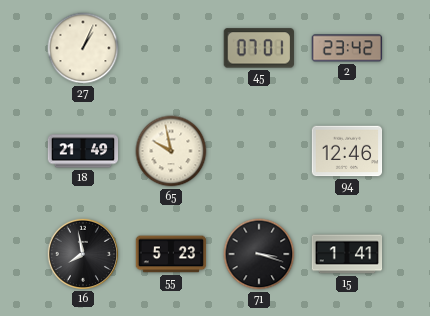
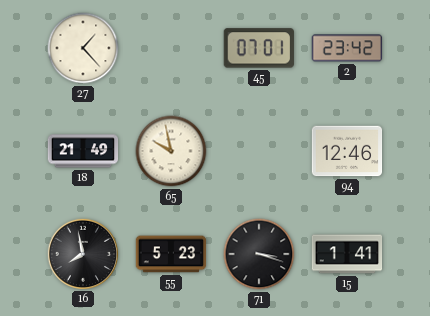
27: 1:04 -> 1:23 (83, 48)
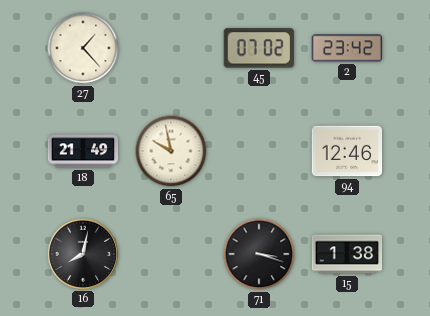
45: 07:01 -> 07:02 (259, 48)
16: 7:58 -> 8:02 (82, 253)
55: 5:23 -> none (171, 254)
15: 1:41 -> 1:38 (347, 254)
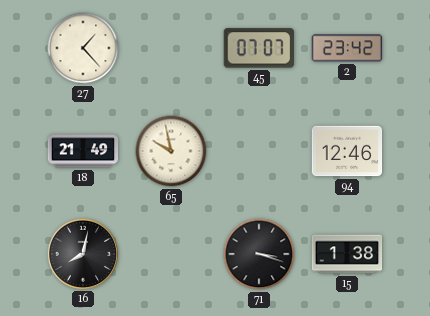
45: 07:02 -> 07:07 (259, 48)
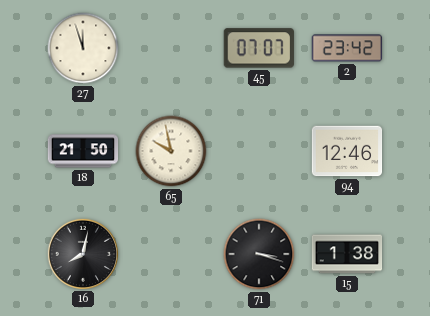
27: 1:23 -> 11:57 (83, 48)
18: 21:49 -> 21:50 (83, 151)
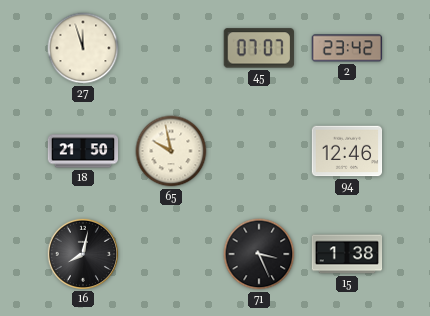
71: 3:18 -> 3:26 (259, 254)
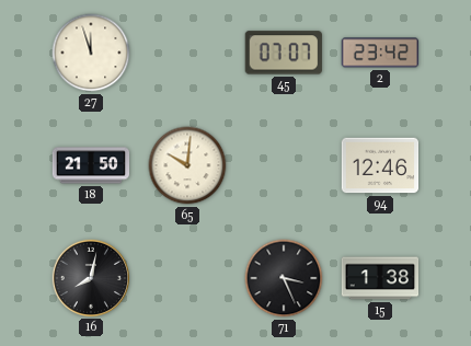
65: 9:58 -> 10:01 (187, 165)
